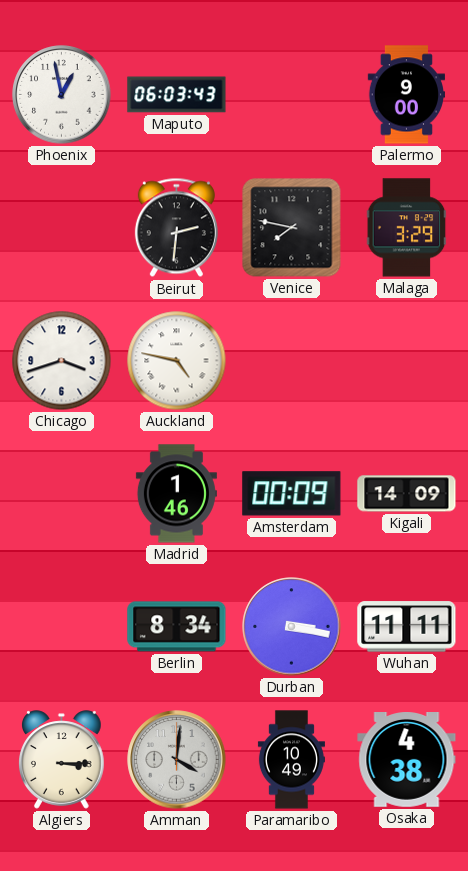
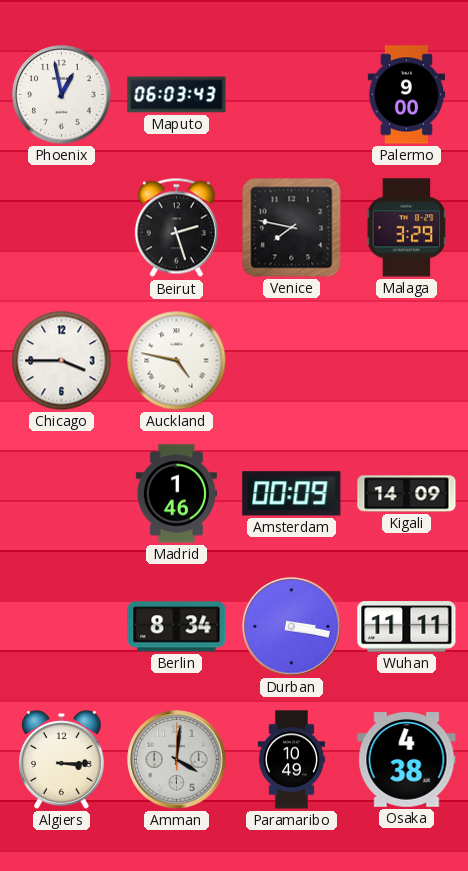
Beirut: 2:31 -> 2:27 (176, 228)
Chicago: 3:42 -> 3:45 (62, 361)
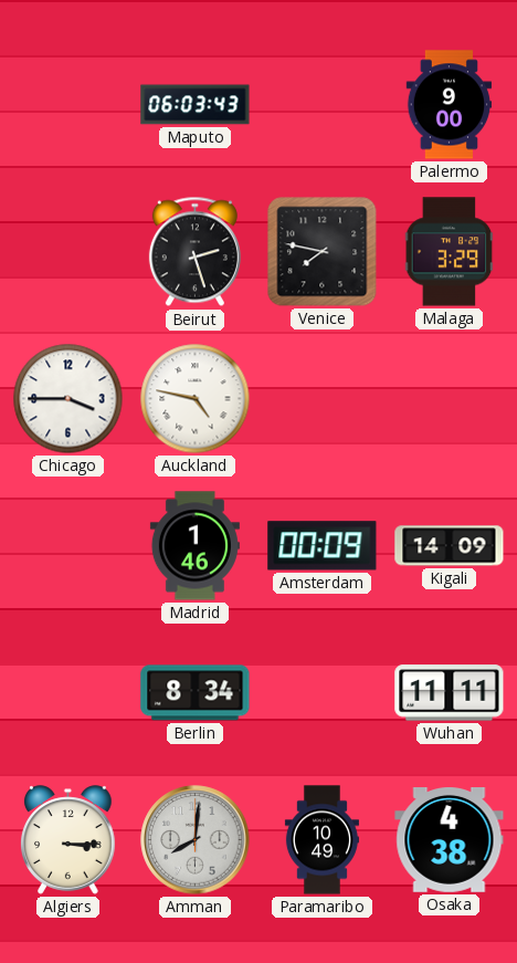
Phoenix: 12:58 -> none (62, 95)
Durban: 3:17 -> none (292, 627)
Amman: 4:01 -> 8:01 (196, 840)
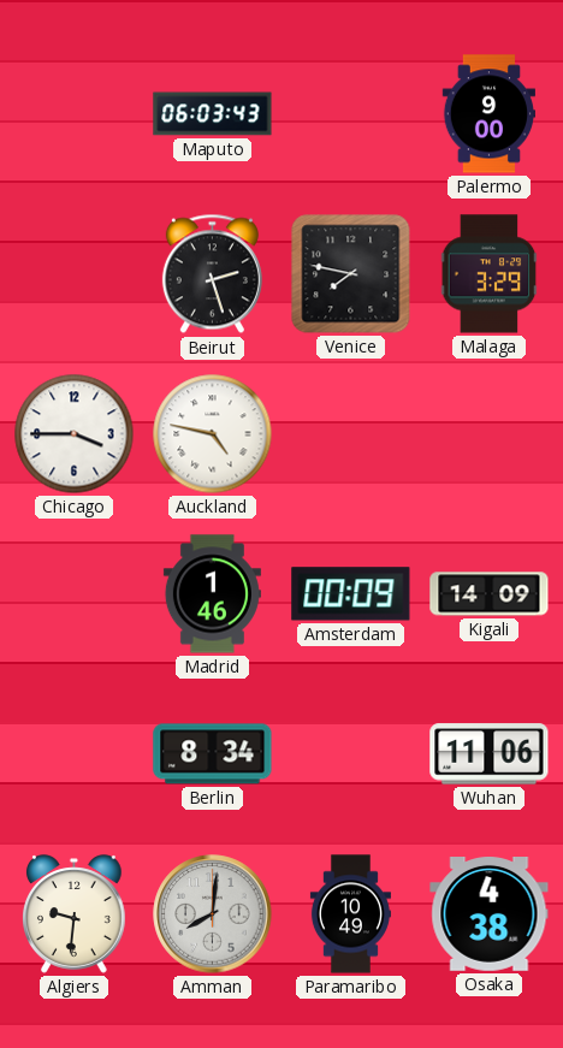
Wuhan: 11:11 -> 11:06 (490, 754)
Algiers: 3:15 -> 9:31 (75, 914)
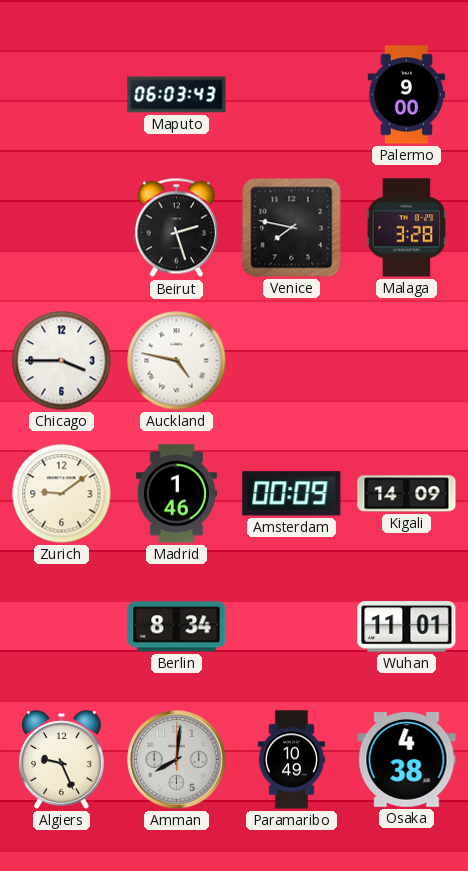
Malaga: 3:29 -> 3:28 (407, 228)
Zurich: none -> 9:09 (62, 494)
Wuhan: 11:06 -> 11:01 (407, 627)
Algiers: 9:31 -> 9:26 (62, 760)
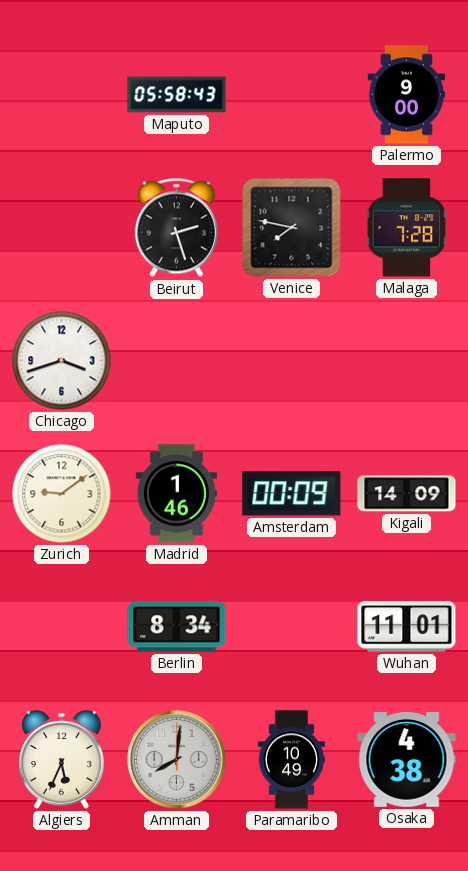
Maputo: 06:03 -> 05:58 (177, 95)
Malaga: 3:28 -> 7:28 (407, 228)
Chicago: 3:45 -> 3:42 (62, 361)
Auckland: 4:47 -> none (177, 361)
Algiers: 9:26 -> 5:34 (62, 760)
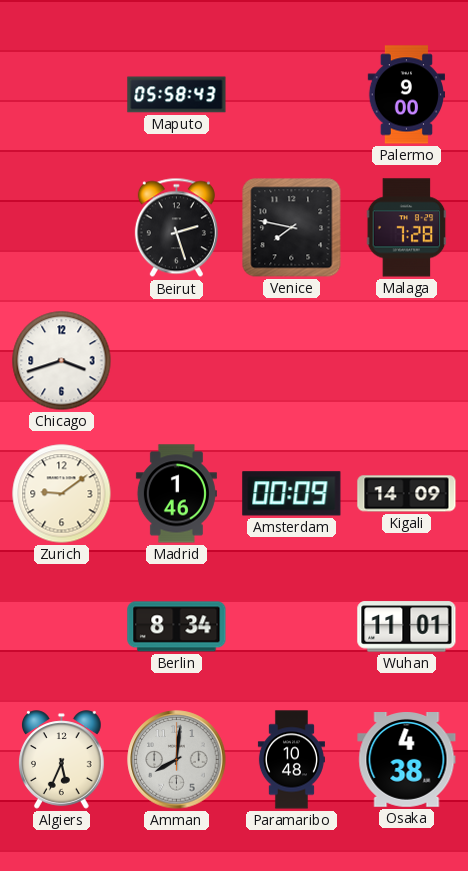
Paramaribo: 10:49 -> 10:48 (291, 760)
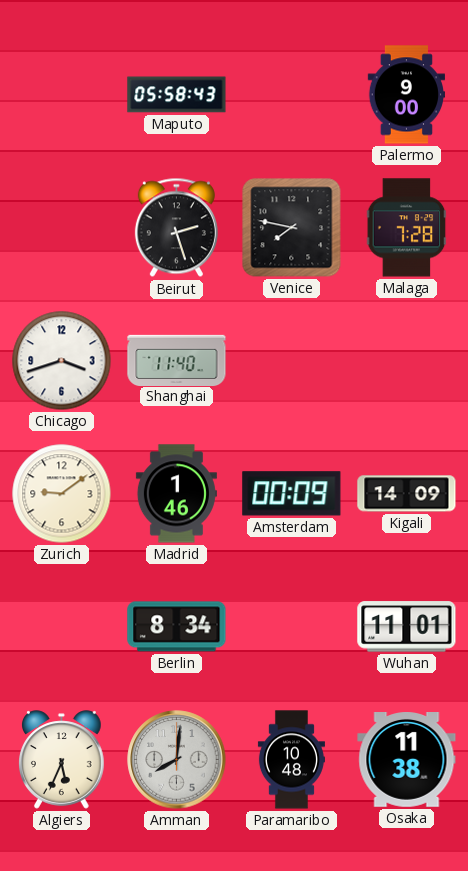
Shanghai: none -> 11:40 (177, 360)
Osaka: 4:38 -> 11:38 (407, 760)
